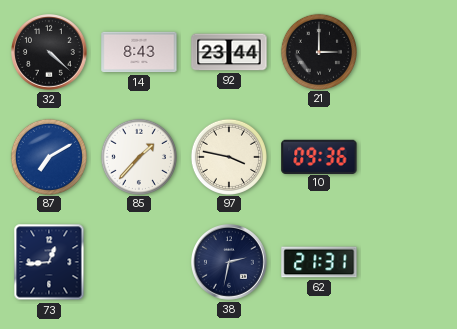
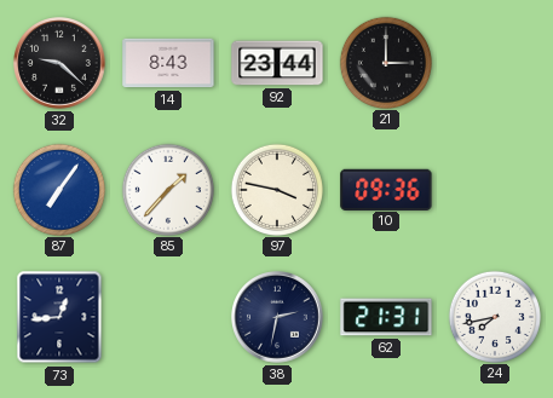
32: 4:22 -> 9:22 (61, 64)
87: 7:10 -> 7:06 (58, 189)
24: none -> 7:43 (494, 316)
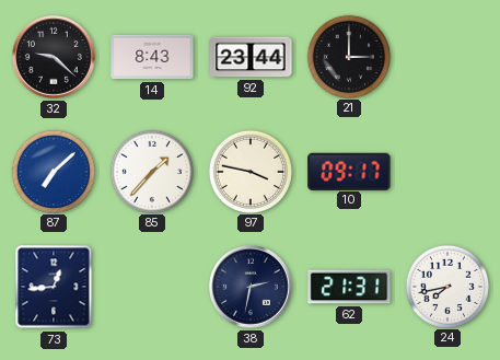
87: 7:06 -> 7:08 (53, 171)
10: 09:36 -> 09:17 (349, 171)
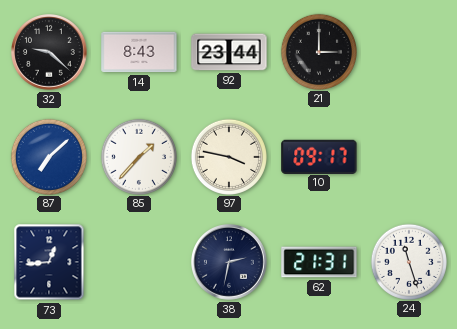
24: 7:43 -> 11:27 (408, 261)
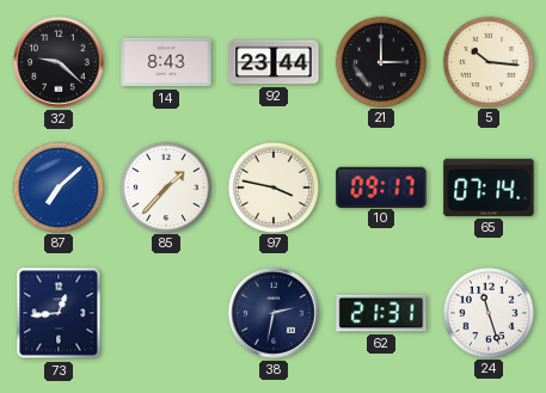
5: none -> 10:16 (487, 61)
65: none -> 07:14 (489, 188)
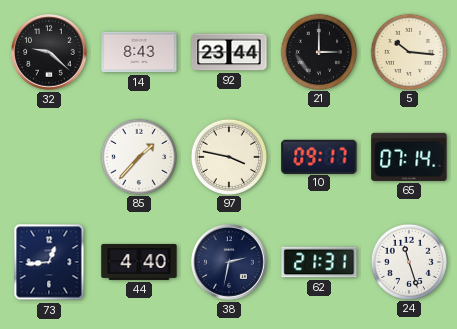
87: 7:08 -> none (57, 186)
44: none -> 4:40 (139, 262)
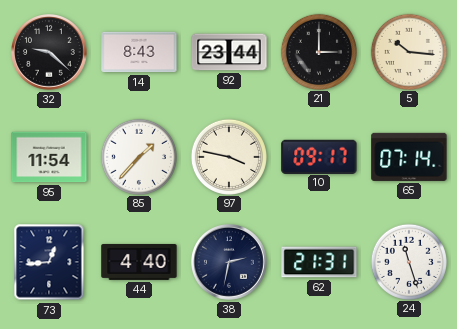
95: none -> 11:54 (49, 157)
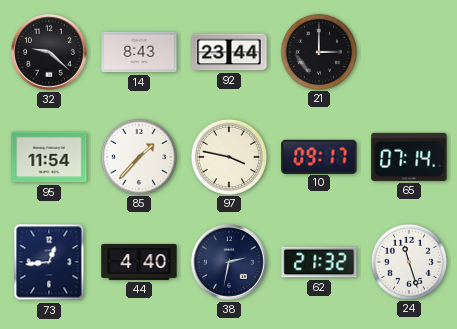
5: 10:16 -> none (408, 51)
62: 21:31 -> 21:32 (319, 262)
